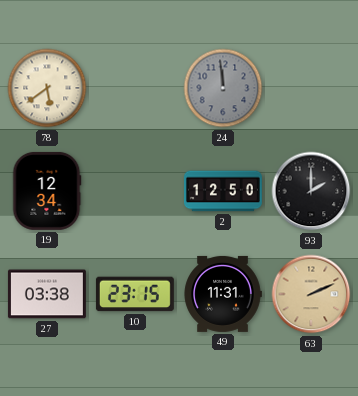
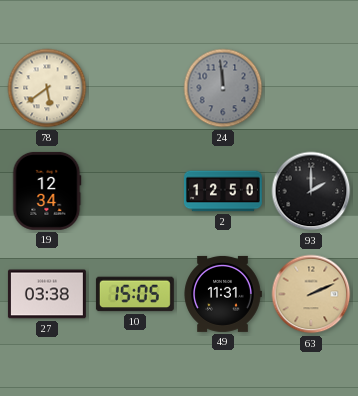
10: 23:15 -> 15:05 (135, 294)
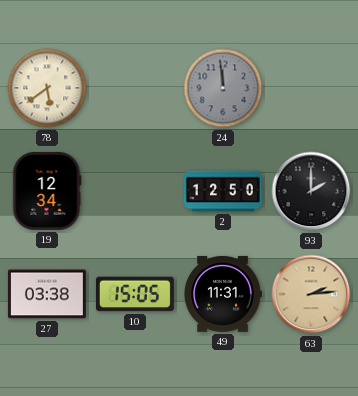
63: 2:11 -> 2:14 (311, 294)
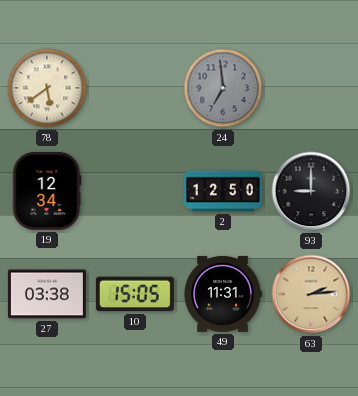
24: 11:59 -> 6:59 (223, 88)
93: 2:00 -> 9:00 (311, 191)
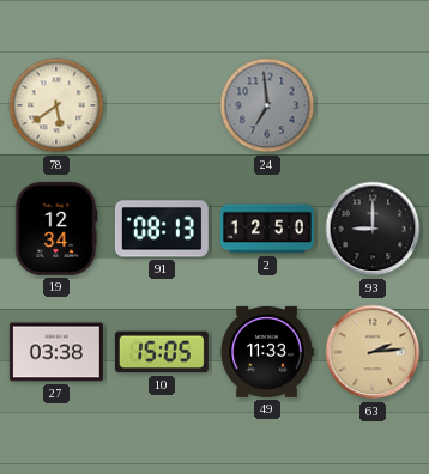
91: none -> 08:13 (162, 229)
49: 11:31 -> 11:33 (267, 352)
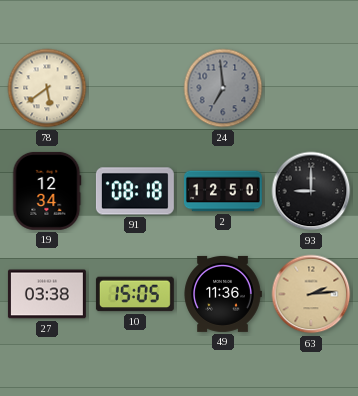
91: 08:13 -> 08:18 (135, 191)
49: 11:33 -> 11:36 (223, 294)
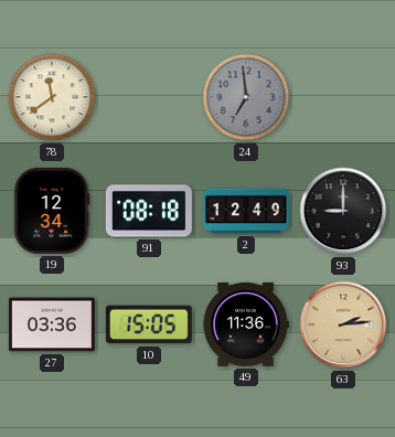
78: 5:39 -> 11:39 (52, 97)
2: 12:50 -> 12:49 (246, 211)
27: 03:38 -> 03:36 (52, 324)
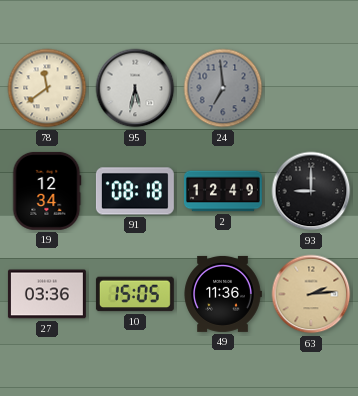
95: none -> 5:32 (135, 88)
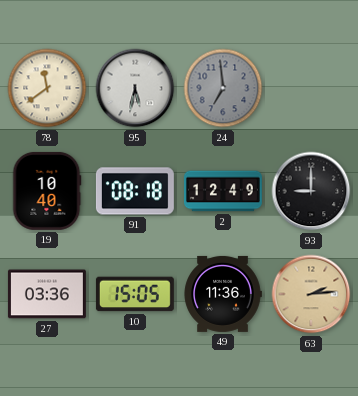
19: 12:34 -> 10:40 (47, 191)
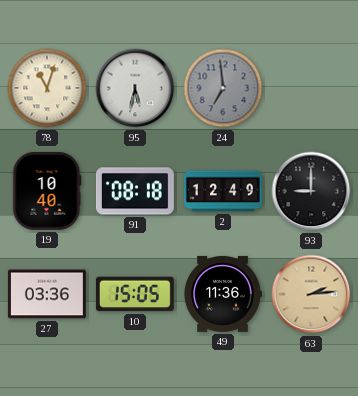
78: 11:39 -> 11:03 (47, 88)
